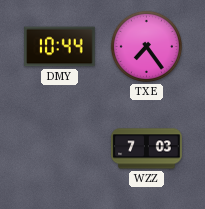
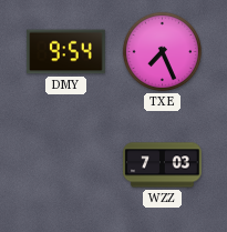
DMY: 10:44 -> 9:54 (66, 52)
TXE: 7:24 -> 7:26 (162, 51)
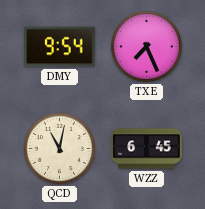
QCD: none -> 11:02 (59, 148)
WZZ: 7:03 -> 6:45 (147, 149)
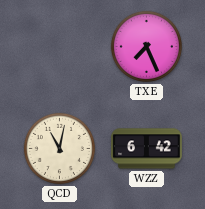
DMY: 9:54 -> none (60, 47)
WZZ: 6:45 -> 6:42 (147, 149)
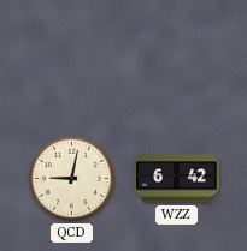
TXE: 7:26 -> none (146, 46)
QCD: 11:02 -> 9:02 (71, 178)
